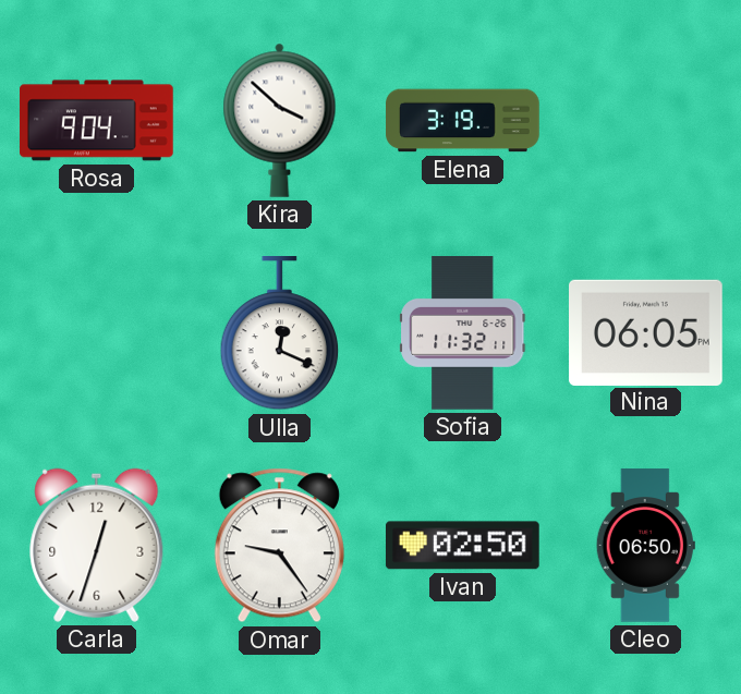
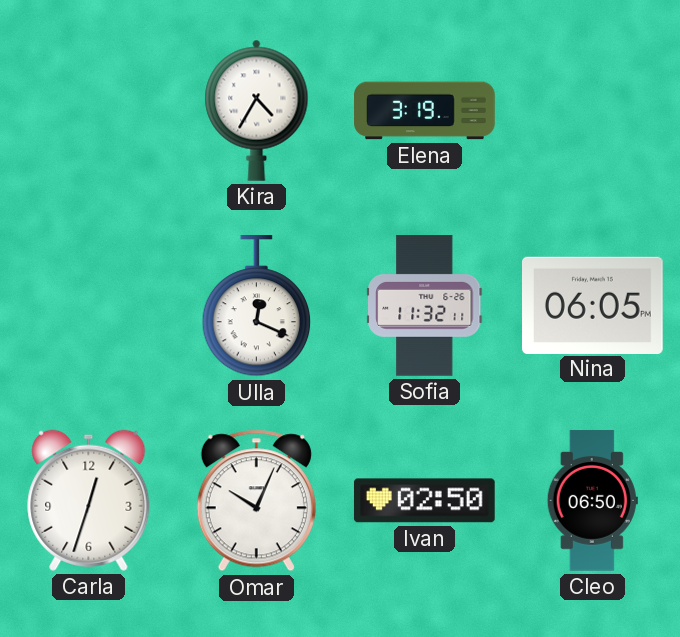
Rosa: 9:04 -> none (97, 121)
Kira: 3:52 -> 4:35 (257, 110)
Omar: 9:24 -> 10:04 (256, 501)
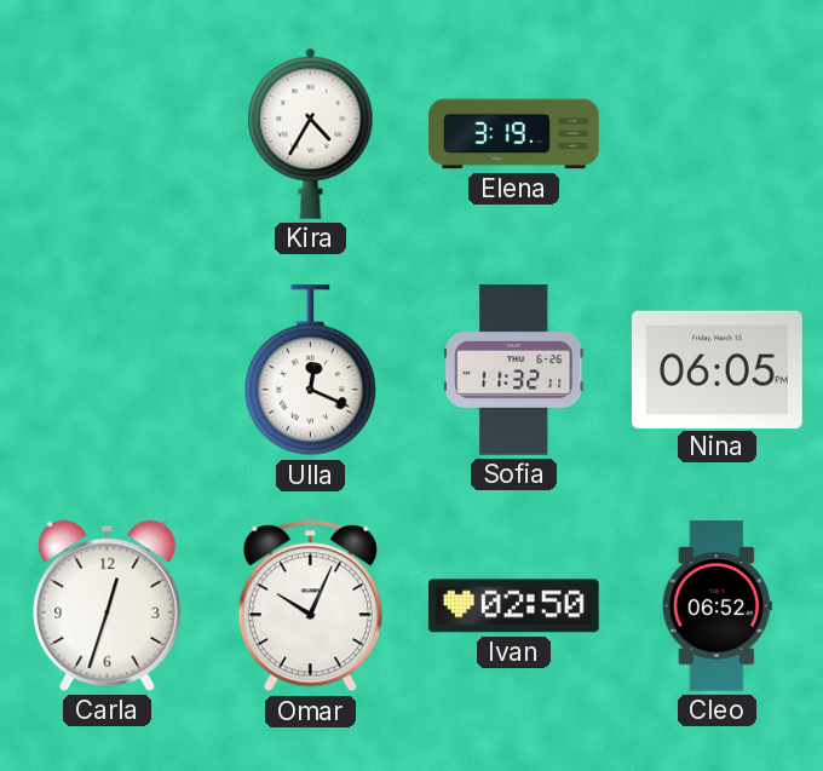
Cleo: 06:50 -> 06:52 (716, 606)
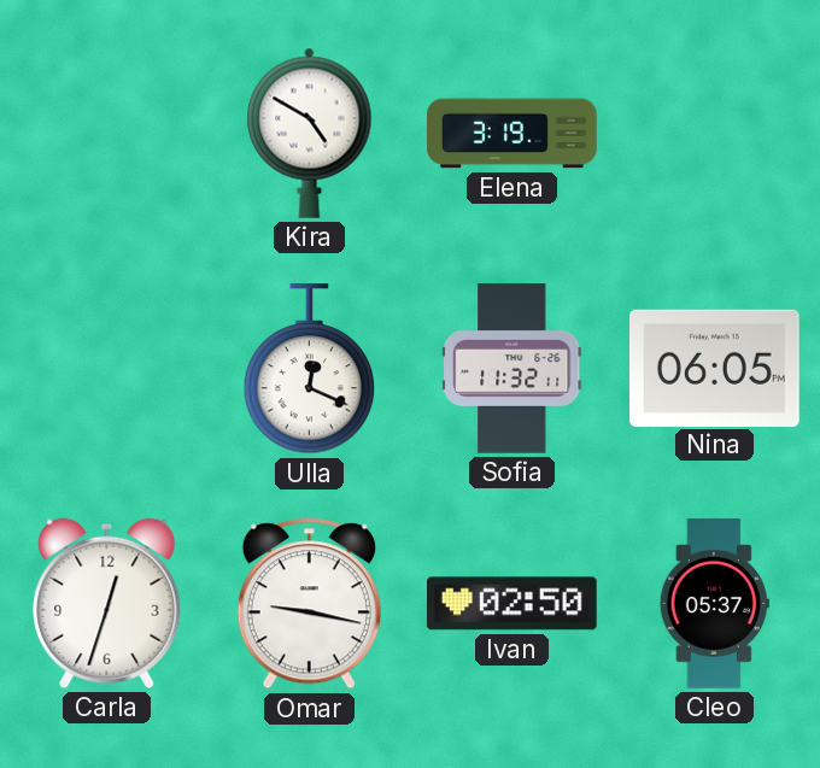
Kira: 4:35 -> 4:50 (310, 133)
Omar: 10:04 -> 9:17 (309, 604)
Cleo: 06:52 -> 05:37 (714, 604)
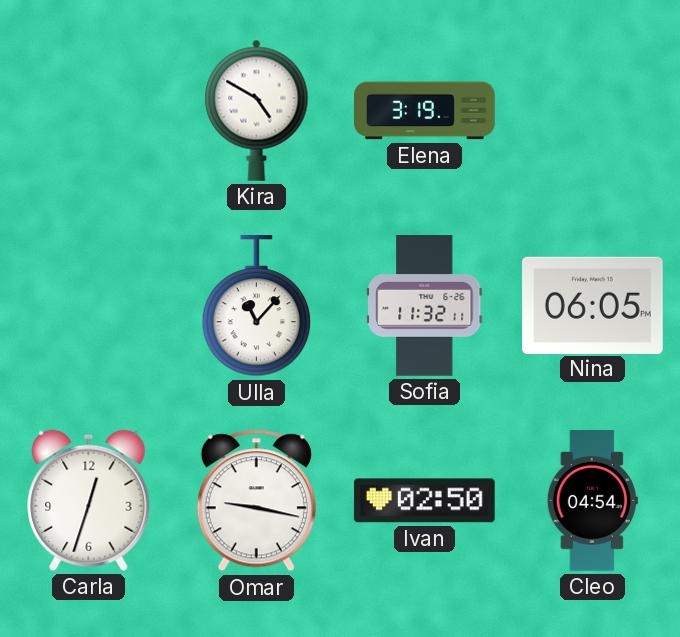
Ulla: 12:19 -> 11:07 (257, 307)
Cleo: 05:37 -> 04:54 (592, 501)
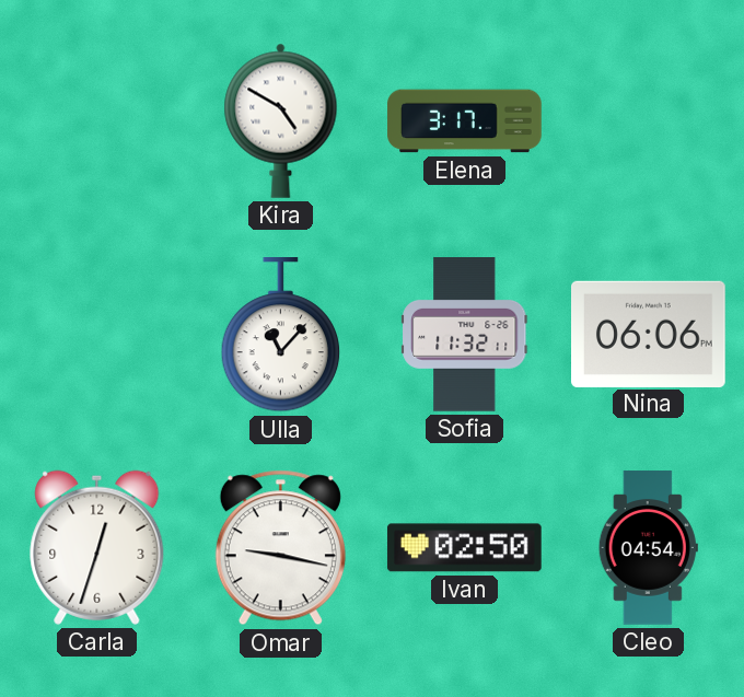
Elena: 3:19 -> 3:17 (465, 121)
Nina: 06:05 -> 06:06 (649, 334)
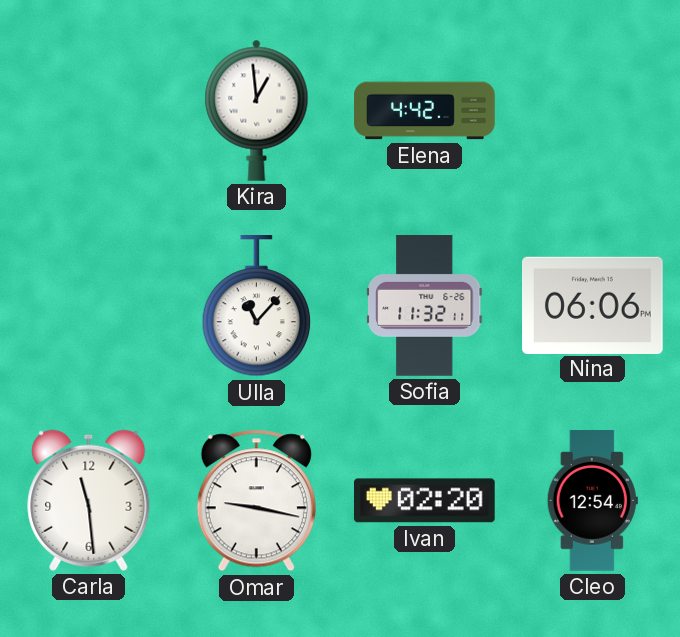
Kira: 4:50 -> 12:59 (257, 110)
Elena: 3:17 -> 4:42 (425, 111)
Carla: 12:33 -> 11:29 (89, 500)
Ivan: 02:50 -> 02:20 (425, 501)
Cleo: 04:54 -> 12:54 (592, 501)
